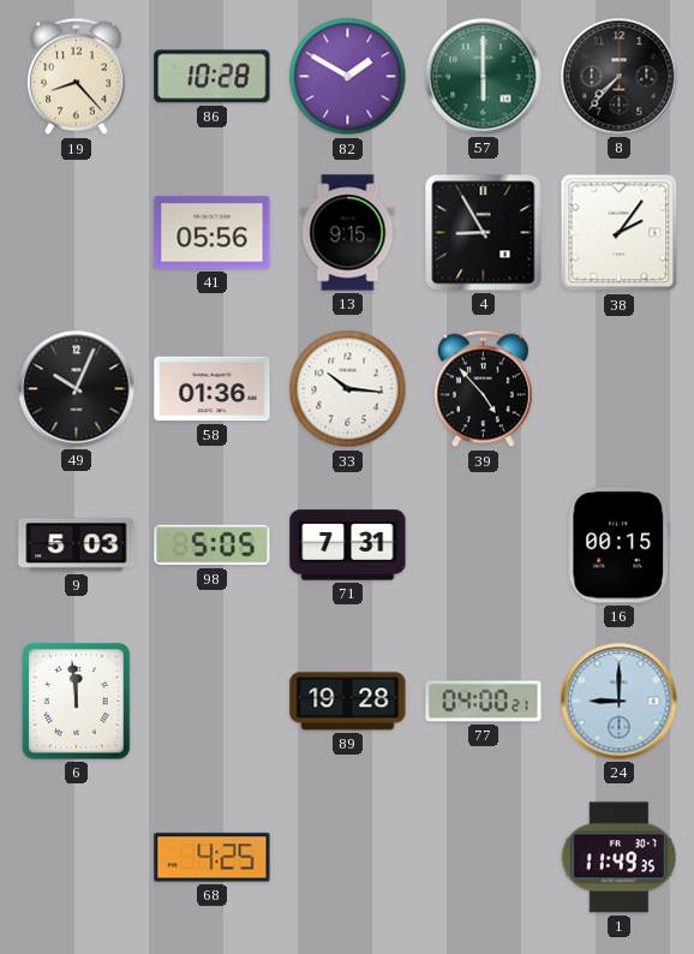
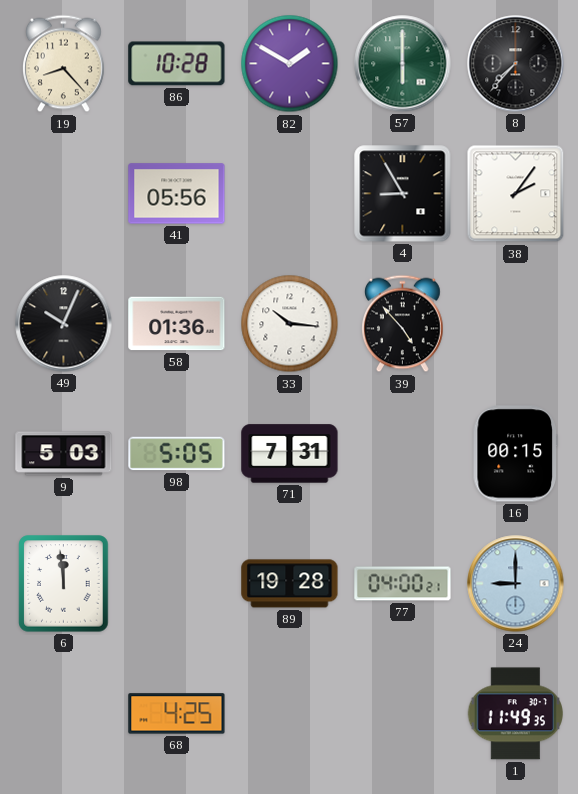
13: 9:15 -> none (348, 233)
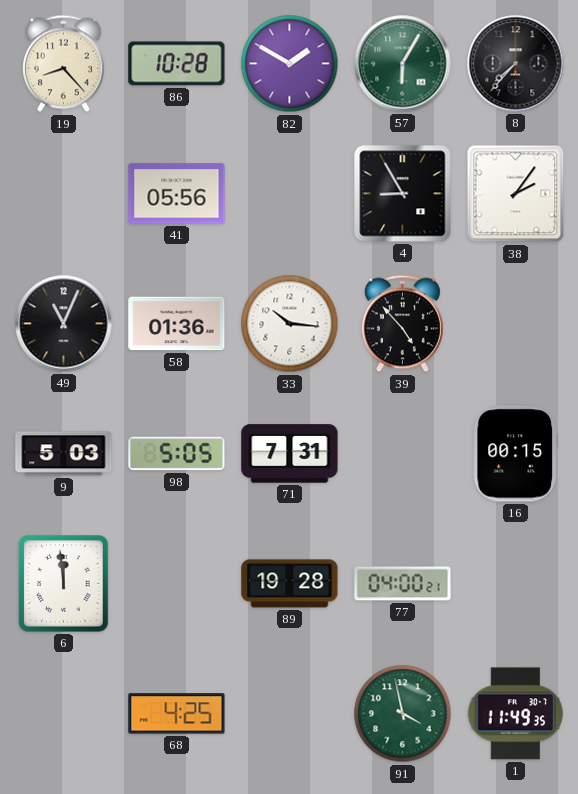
57: 6:00 -> 6:05 (403, 64)
49: 10:04 -> 11:04 (64, 324)
24: 9:00 -> none (516, 584)
91: none -> 3:58 (403, 714)
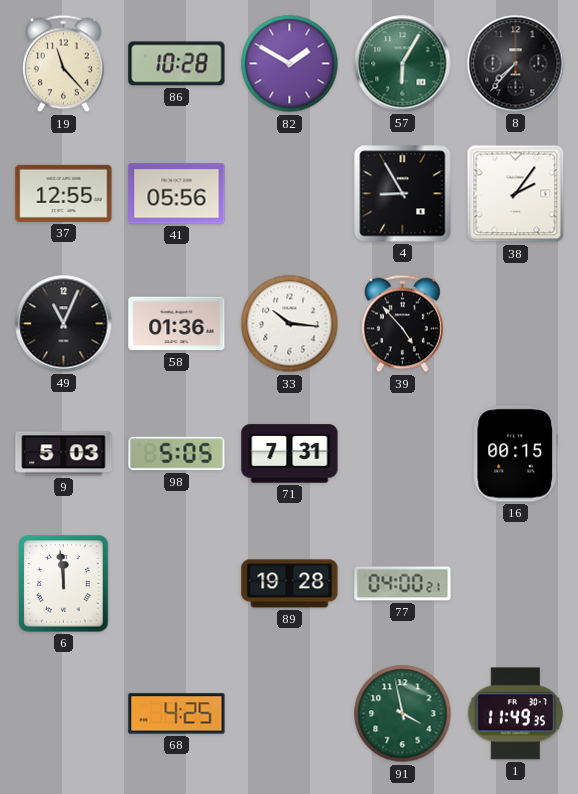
19: 8:23 -> 11:23 (64, 64)
37: none -> 12:55 (64, 193)
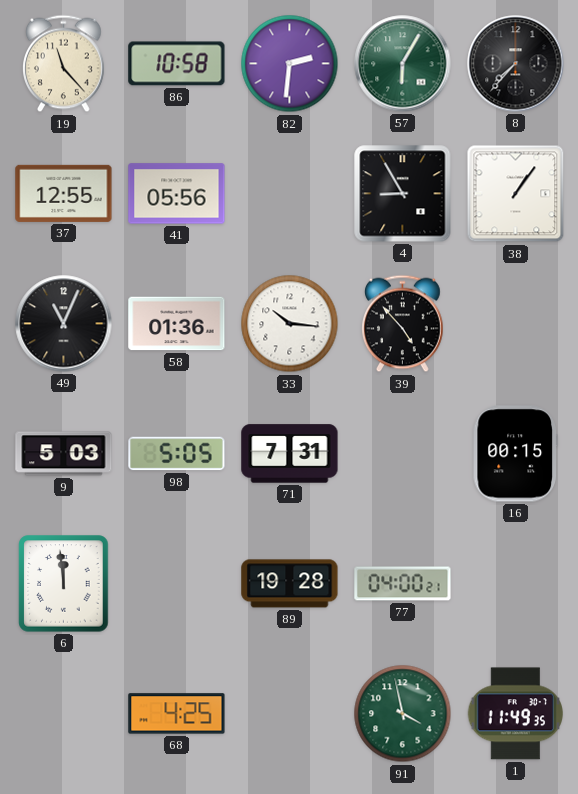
86: 10:28 -> 10:58 (177, 64)
82: 1:50 -> 2:31 (290, 64)
38: 2:06 -> 1:06 (516, 194)
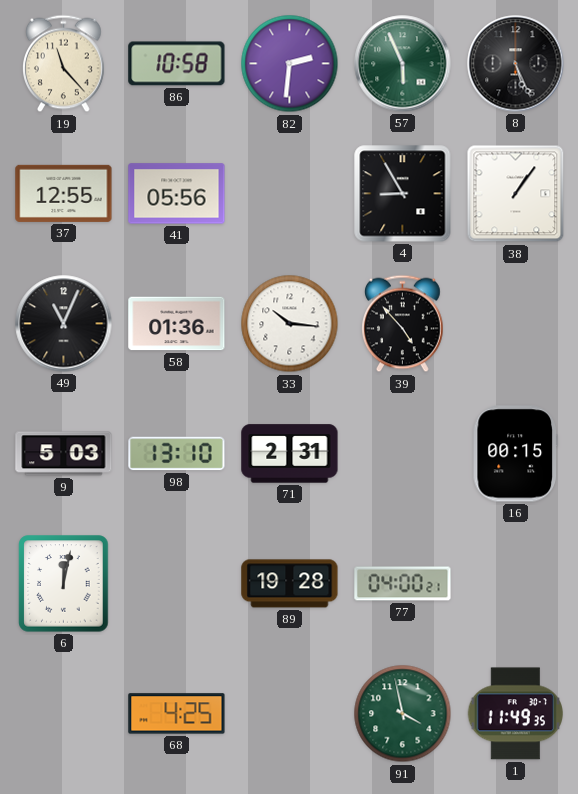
57: 6:05 -> 5:56 (403, 64)
8: 7:37 -> 5:26 (516, 64)
98: 5:05 -> 13:10 (177, 454)
71: 7:31 -> 2:31 (290, 454)
6: 11:59 -> 12:02 (64, 584)
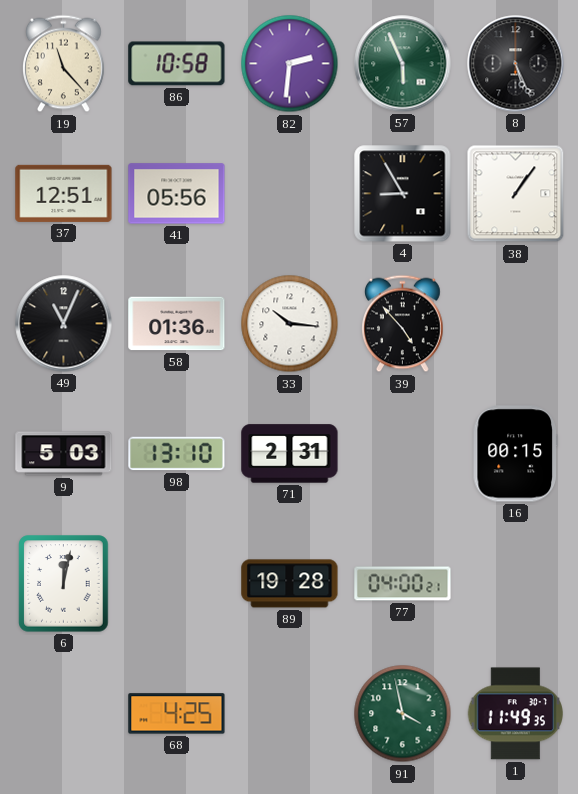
37: 12:55 -> 12:51 (64, 193)
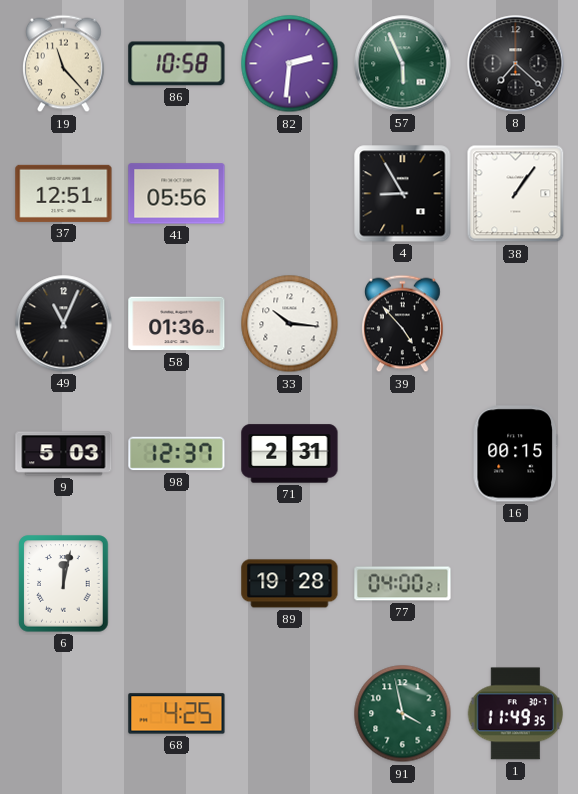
8: 5:26 -> 7:22 (516, 64)
98: 13:10 -> 12:37 (177, 454)
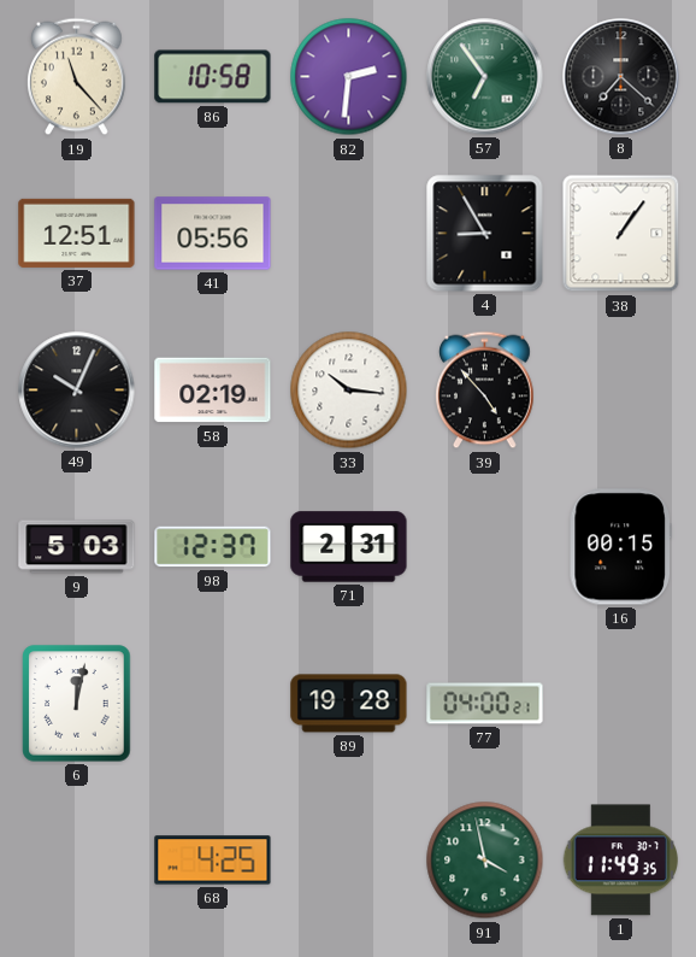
57: 5:56 -> 6:54 (485, 77)
49: 11:04 -> 10:04 (77, 391)
58: 01:36 -> 02:19 (213, 391)
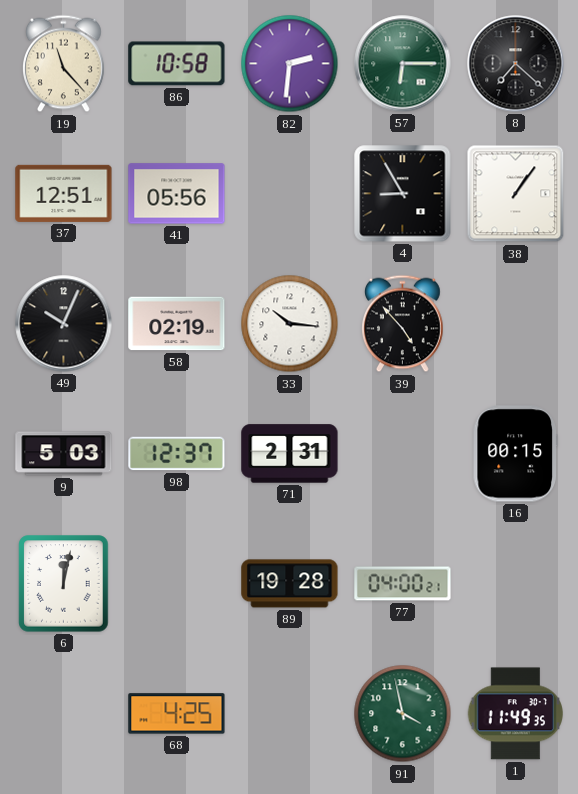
57: 6:54 -> 6:15 (403, 64)
